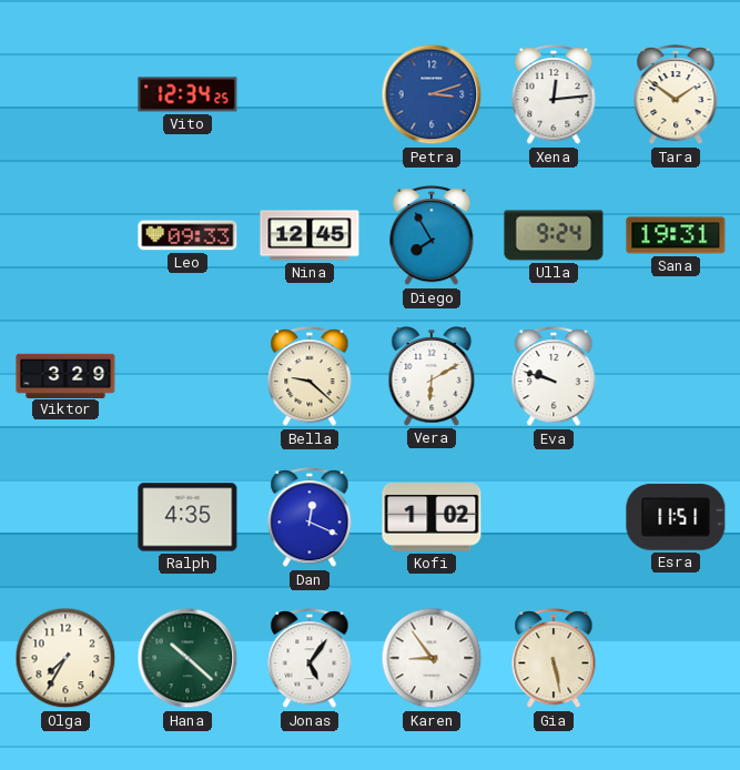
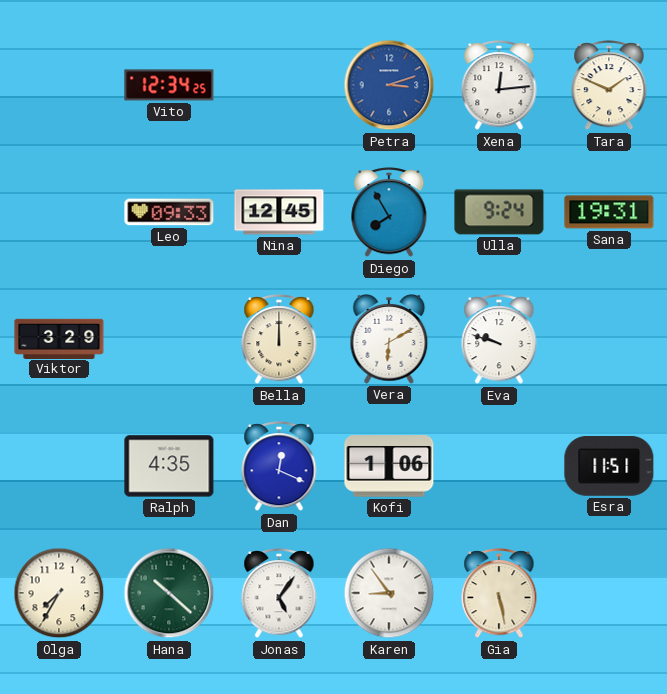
Tara: 1:51 -> 1:49 (609, 86)
Bella: 9:22 -> 12:00 (279, 340)
Kofi: 1:02 -> 1:06 (389, 466)
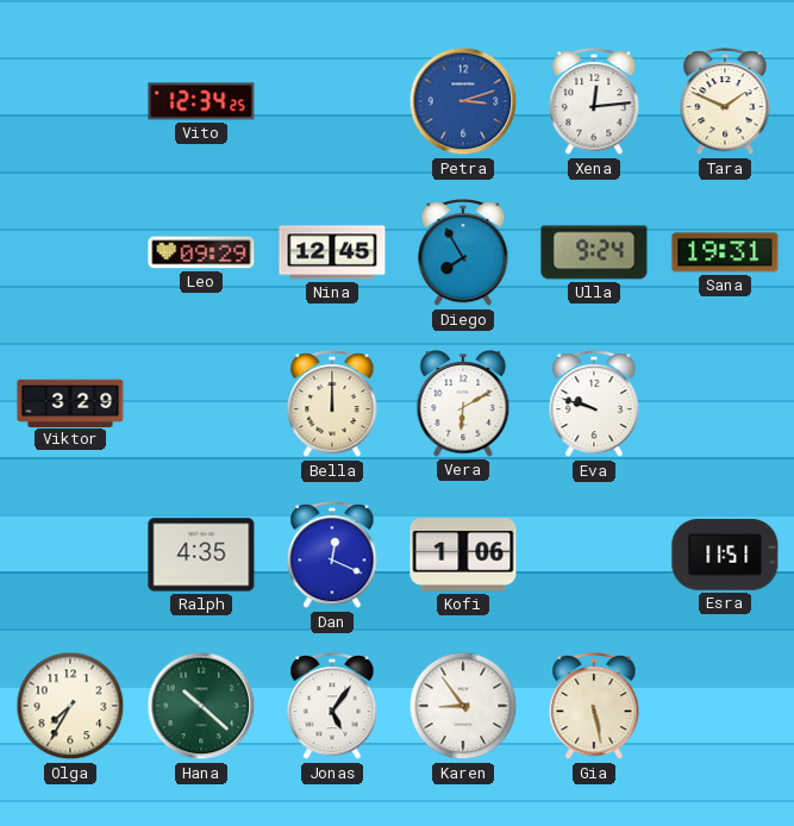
Leo: 09:33 -> 09:29 (201, 252)
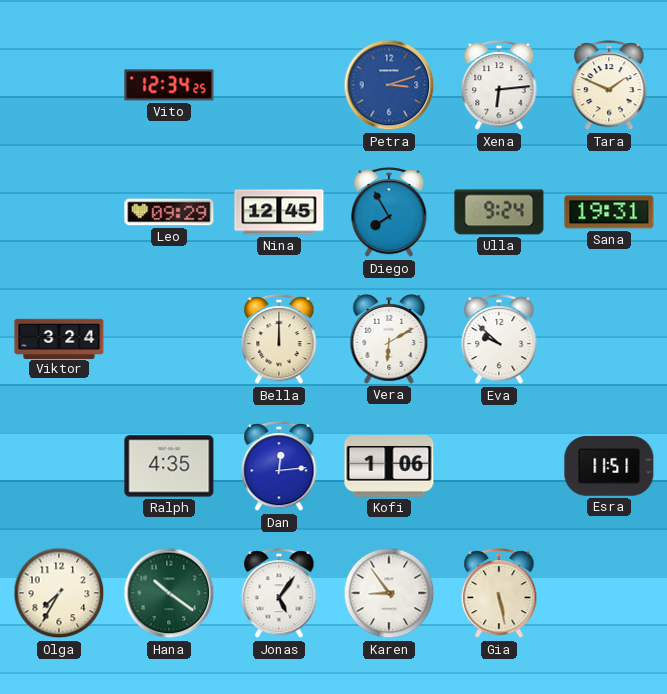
Xena: 12:14 -> 6:14 (499, 86)
Viktor: 3:29 -> 3:24 (59, 338)
Eva: 9:48 -> 9:52 (499, 340)
Dan: 12:19 -> 12:14 (279, 467)
Hana: 10:22 -> 10:21 (169, 593)
